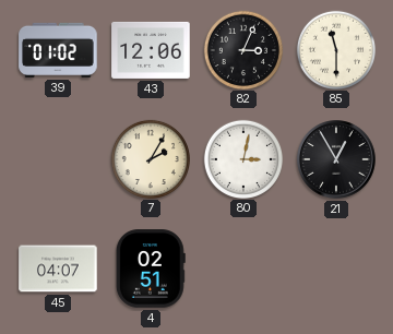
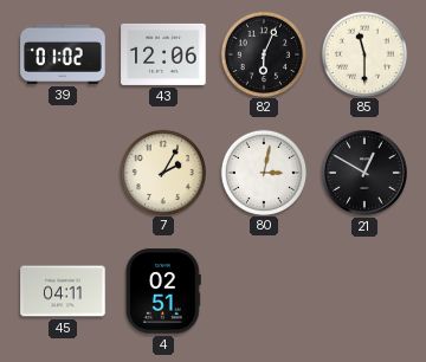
82: 3:04 -> 6:04 (263, 53)
21: 12:55 -> 12:50 (364, 173)
45: 04:07 -> 04:11 (63, 291)
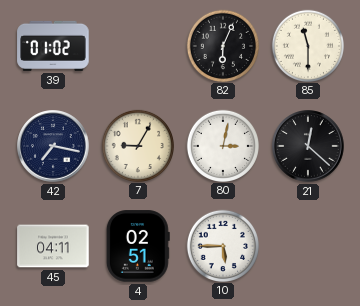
43: 12:06 -> none (163, 54)
42: none -> 7:17 (53, 146)
7: 2:05 -> 9:05 (137, 145)
21: 12:50 -> 12:22 (308, 146)
10: none -> 5:45 (222, 245)
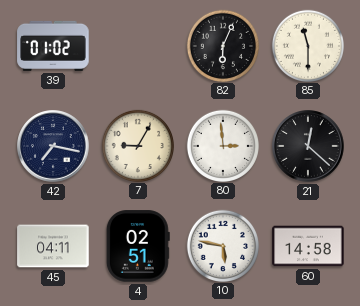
80: 3:02 -> 2:59 (222, 145)
10: 5:45 -> 5:47 (222, 245)
60: none -> 14:58 (308, 246)
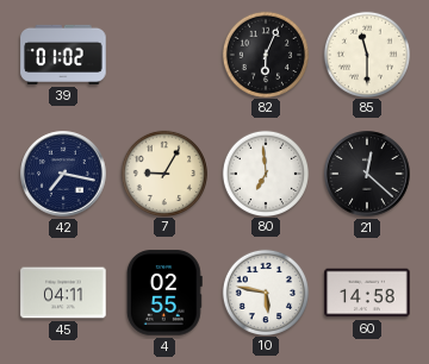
80: 2:59 -> 6:59 (265, 172)
4: 02:51 -> 02:55 (164, 293)
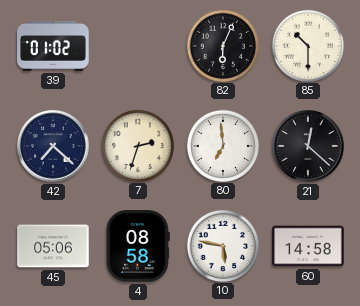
85: 11:30 -> 10:30 (307, 45)
42: 7:17 -> 7:22 (53, 146)
7: 9:05 -> 2:33 (137, 145)
45: 04:11 -> 05:06 (53, 246)
4: 02:55 -> 08:58 (138, 246)
